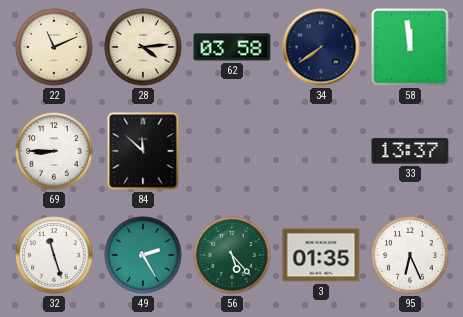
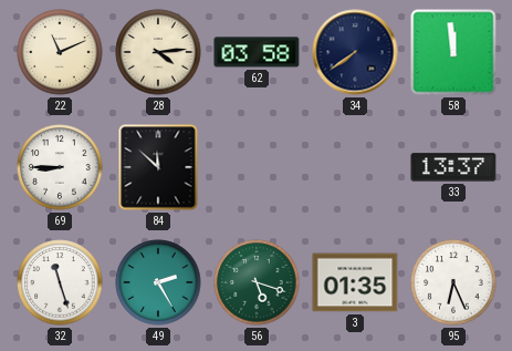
56: 5:23 -> 5:18 (257, 282)
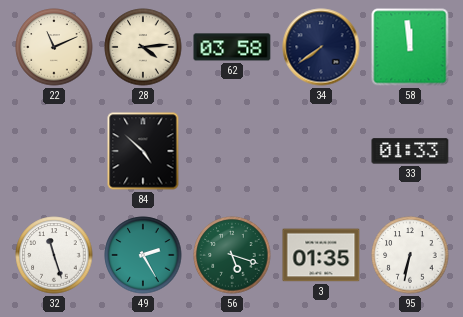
69: 8:45 -> none (60, 167)
84: 11:52 -> 4:52 (143, 151)
33: 13:37 -> 01:33 (410, 151)
95: 6:26 -> 6:32 (410, 255)
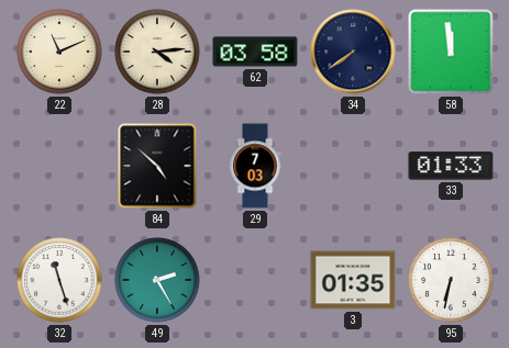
29: none -> 7:03 (255, 166)
56: 5:18 -> none (232, 255)
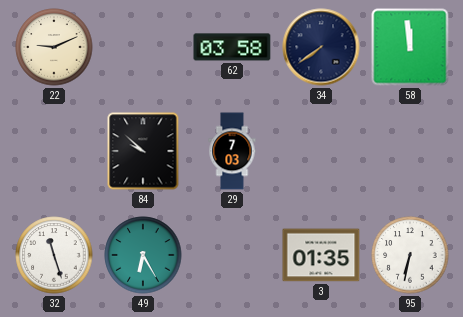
22: 11:11 -> 9:11 (54, 47)
28: 4:14 -> none (157, 52)
84: 4:52 -> 9:52 (143, 151)
33: 01:33 -> none (451, 166)
49: 2:25 -> 6:25 (143, 255)
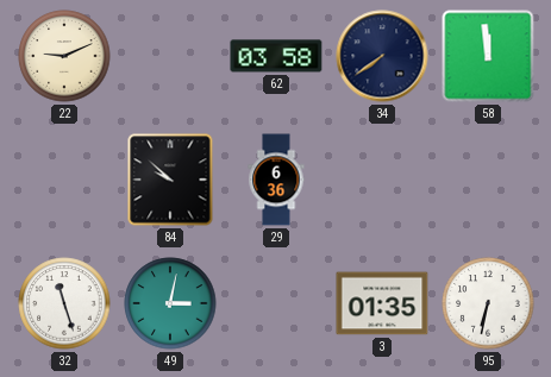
29: 7:03 -> 6:36 (276, 180)
49: 6:25 -> 3:02 (170, 303)
